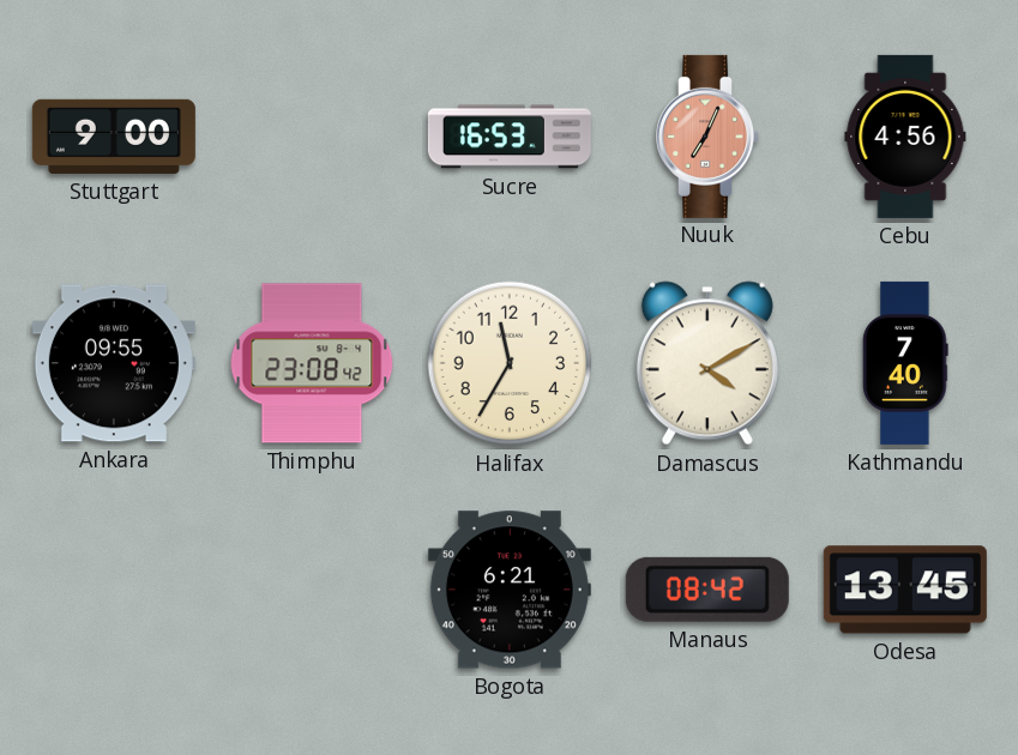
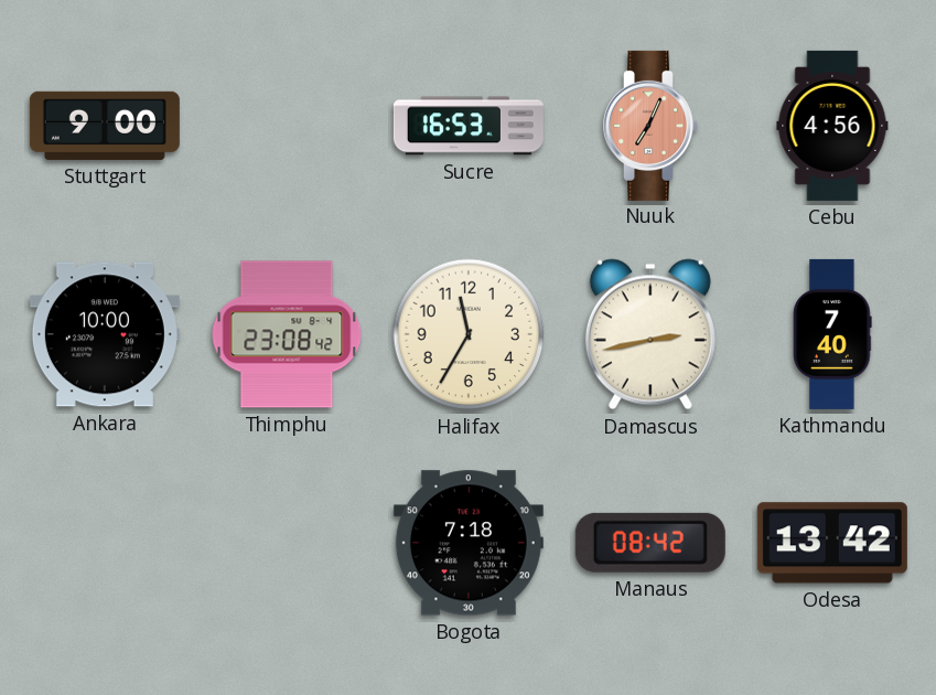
Ankara: 09:55 -> 10:00 (105, 334)
Damascus: 4:10 -> 2:43 (650, 334)
Bogota: 6:21 -> 7:18 (469, 543)
Odesa: 13:45 -> 13:42 (832, 543)
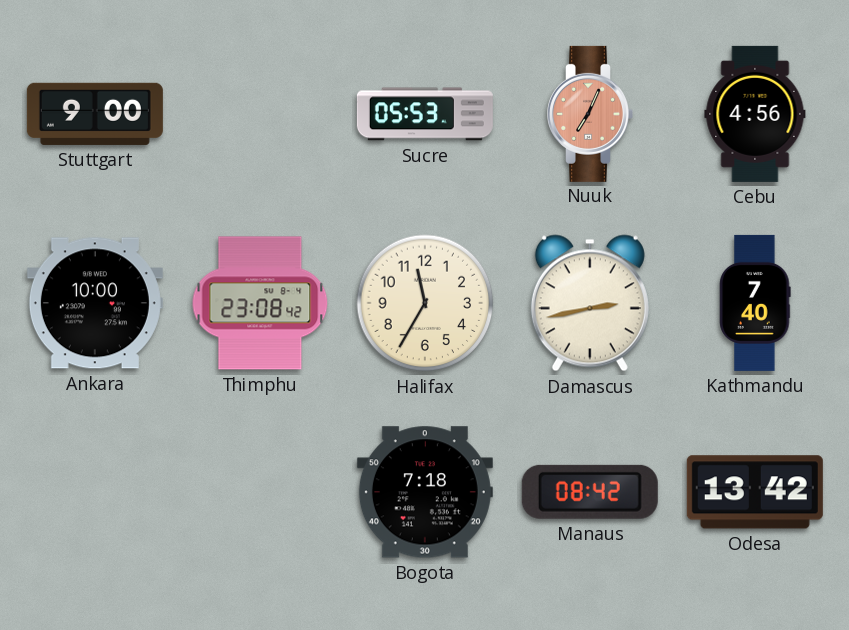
Sucre: 16:53 -> 05:53 (425, 114)
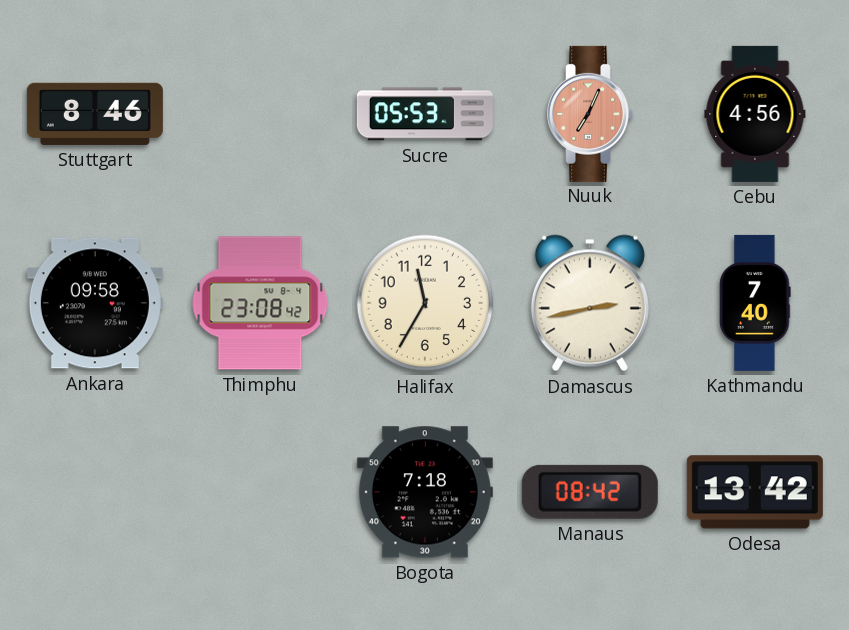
Stuttgart: 9:00 -> 8:46 (95, 114)
Ankara: 10:00 -> 09:58 (95, 303)
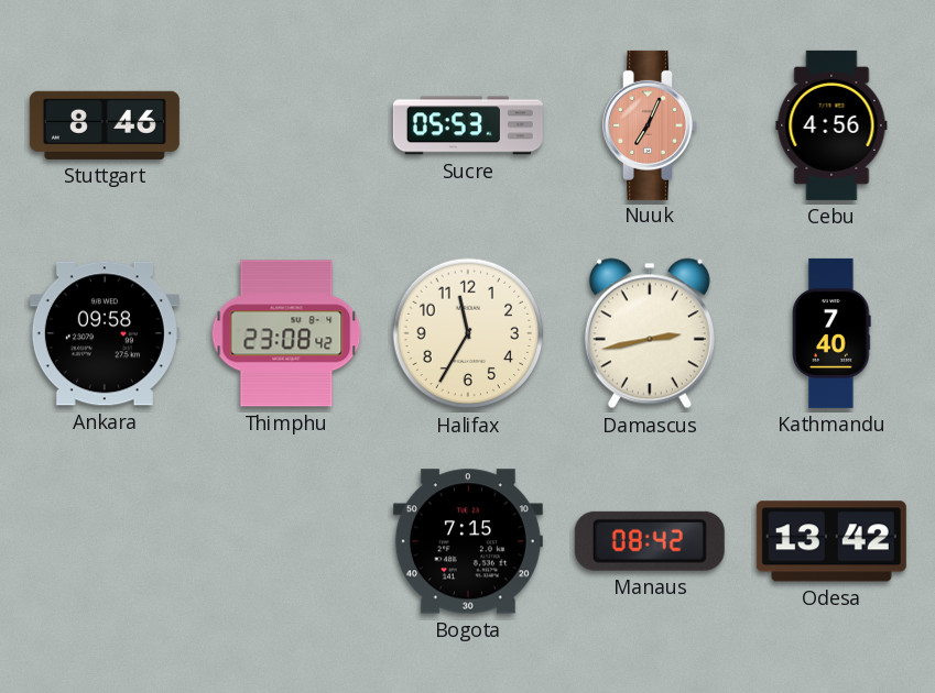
Bogota: 7:18 -> 7:15 (468, 541)
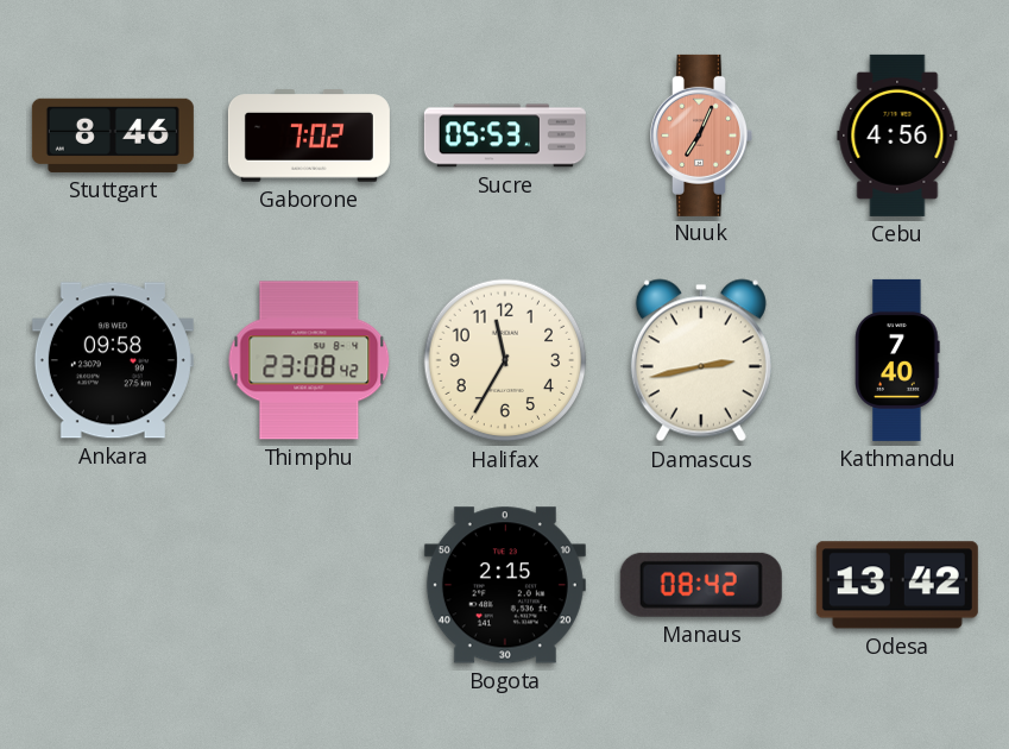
Gaborone: none -> 7:02 (309, 136)
Bogota: 7:15 -> 2:15 (505, 585)
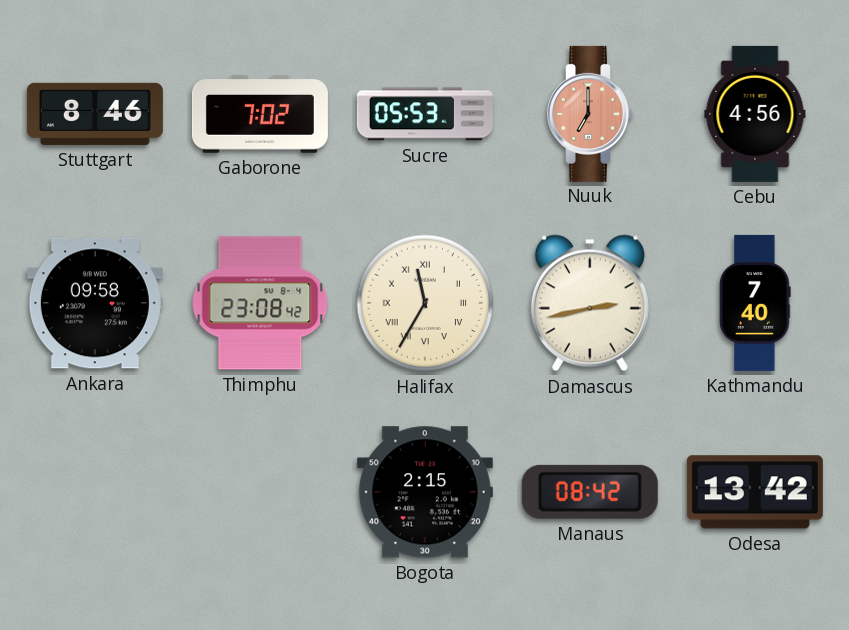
Nuuk: 7:04 -> 7:00 (590, 114)
Halifax numerals: Arabic -> Roman (425, 303)
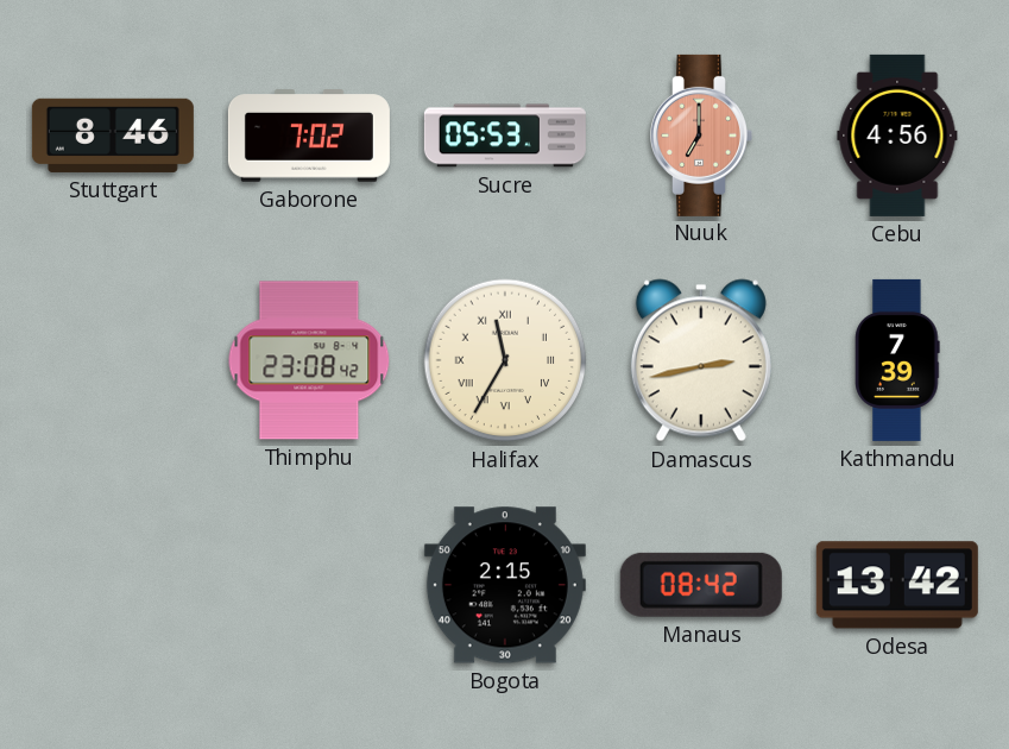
Ankara: 09:58 -> none (95, 303)
Kathmandu: 7:40 -> 7:39 (897, 360)
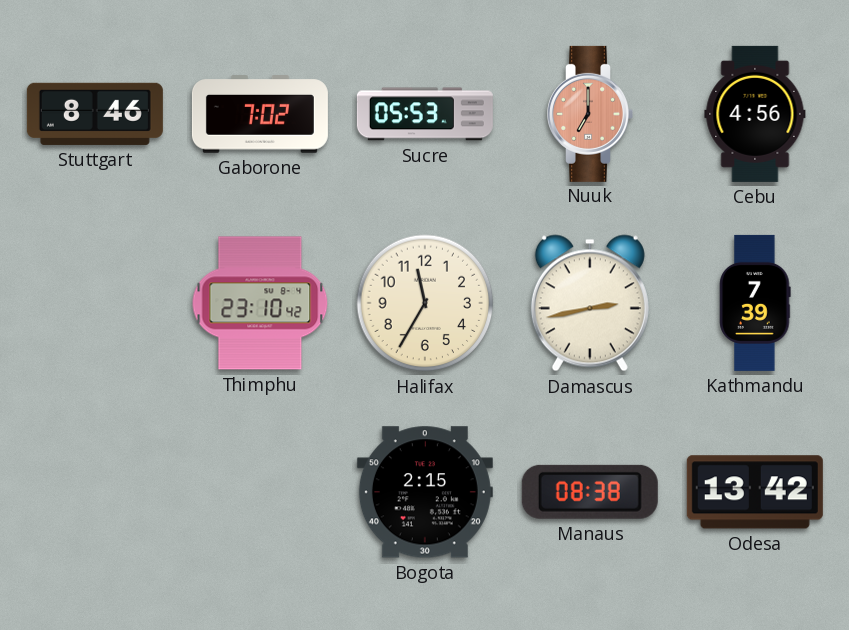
Thimphu: 23:08 -> 23:10 (260, 303)
Halifax numerals: Roman -> Arabic (425, 303)
Manaus: 08:42 -> 08:38 (590, 492)
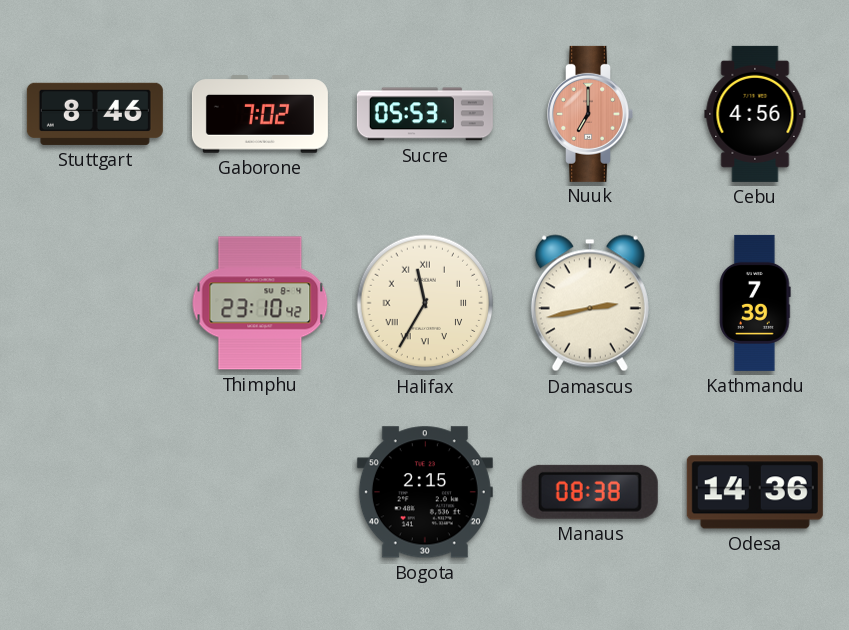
Halifax numerals: Arabic -> Roman (425, 303)
Odesa: 13:42 -> 14:36 (755, 492)
